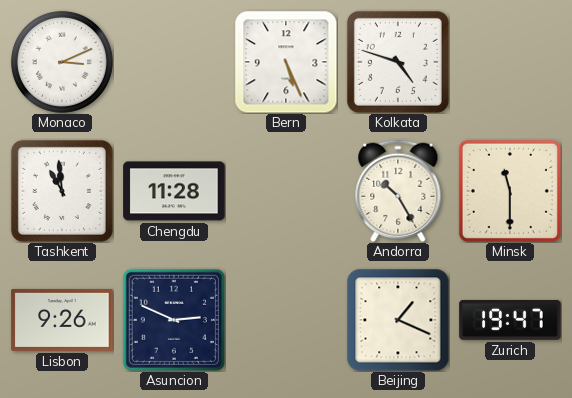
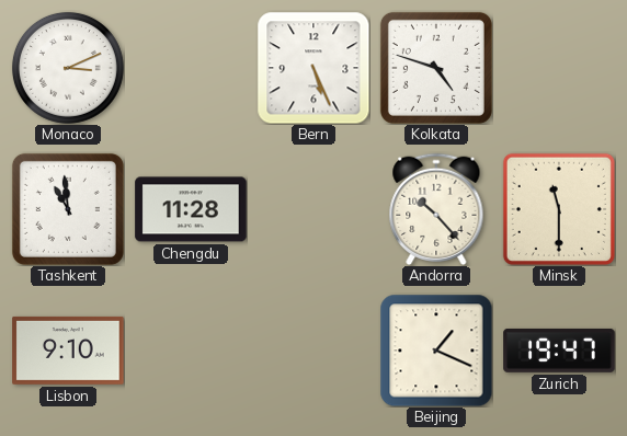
Andorra: 10:25 -> 10:23 (436, 208)
Lisbon: 9:26 -> 9:10 (68, 351)
Asuncion: 2:49 -> none (174, 320)
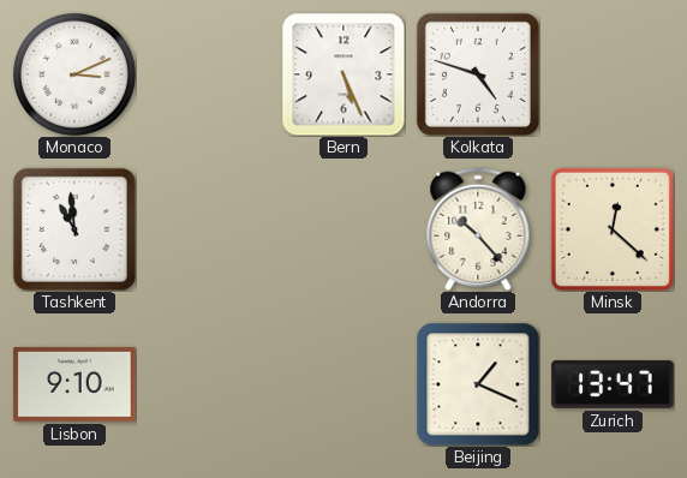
Chengdu: 11:28 -> none (191, 209)
Minsk: 11:30 -> 12:22 (613, 229)
Zurich: 19:47 -> 13:47 (613, 384)
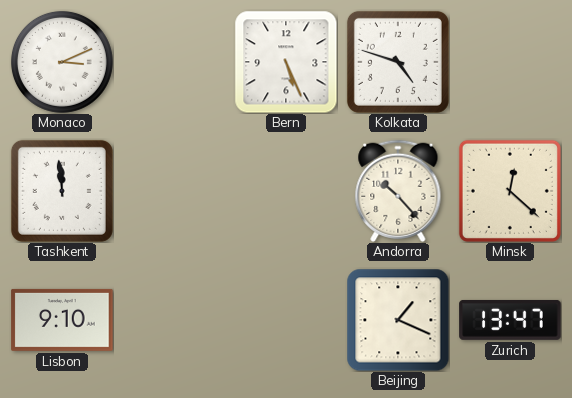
Tashkent: 10:59 -> 11:59 (62, 191)
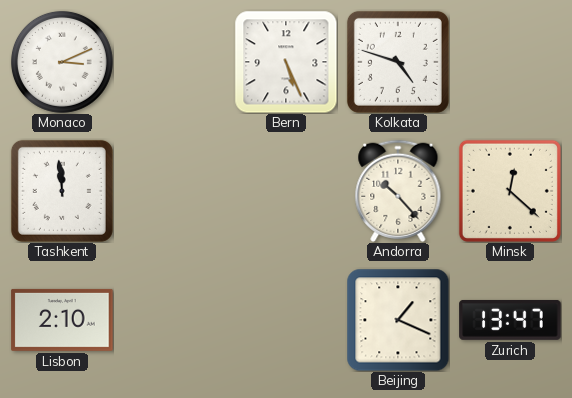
Lisbon: 9:10 -> 2:10 (62, 320)
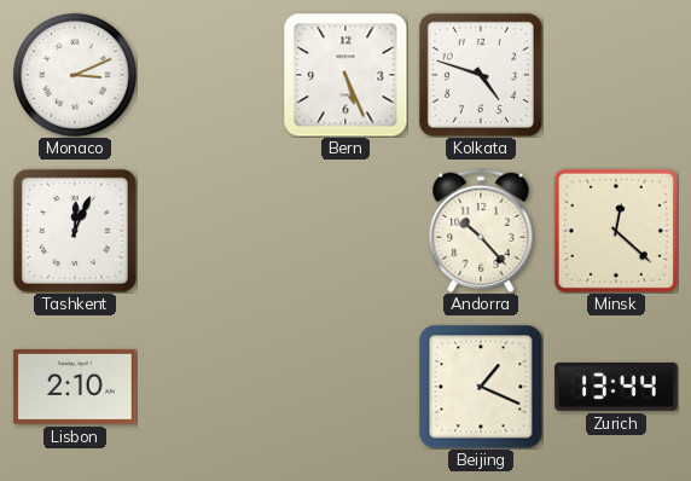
Tashkent: 11:59 -> 12:04 (75, 231)
Zurich: 13:47 -> 13:44 (616, 387)
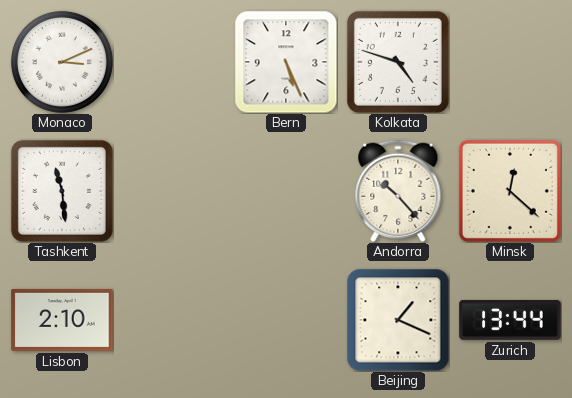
Tashkent: 12:04 -> 11:29 (62, 191)
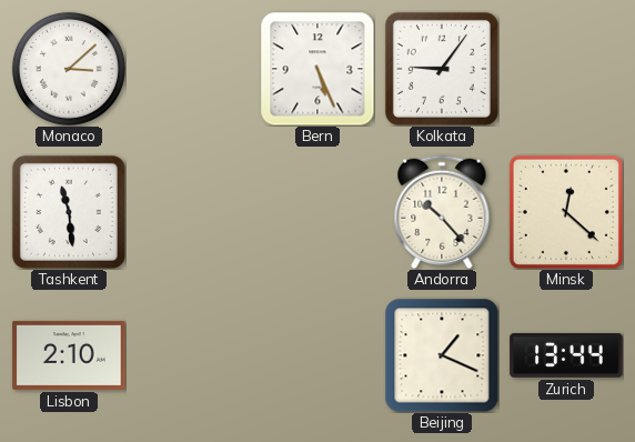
Monaco: 3:11 -> 3:08 (69, 69)
Kolkata: 4:48 -> 9:06 (442, 69)
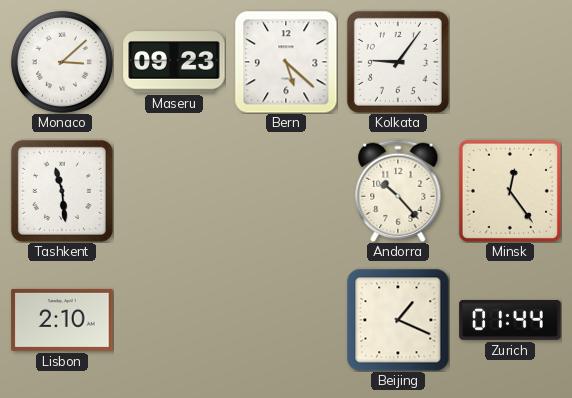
Maseru: none -> 09:23 (174, 62)
Bern: 5:26 -> 5:22 (286, 62)
Minsk: 12:22 -> 12:24 (510, 191)
Zurich: 13:44 -> 01:44 (510, 320)
